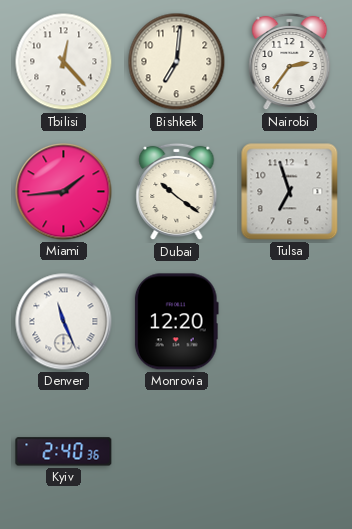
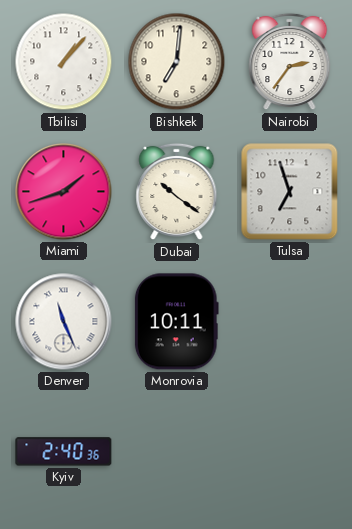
Tbilisi: 12:23 -> 1:07 (64, 62)
Miami: 1:44 -> 1:42 (64, 192)
Monrovia: 12:20 -> 10:11 (176, 322)
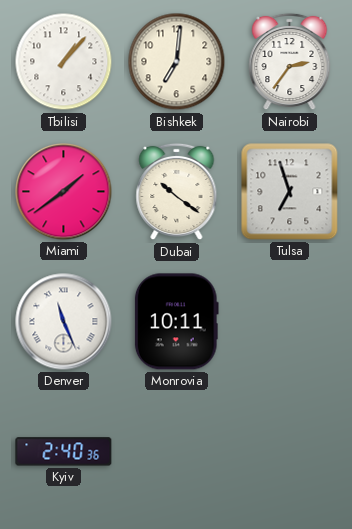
Miami: 1:42 -> 1:39 (64, 192)
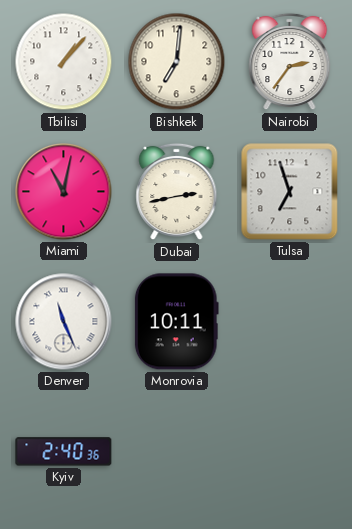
Miami: 1:39 -> 11:02 (64, 192)
Dubai: 10:21 -> 2:43 (177, 192)
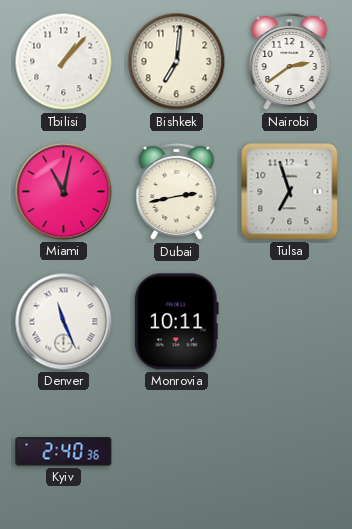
Nairobi: 2:36 -> 2:39 (290, 62)
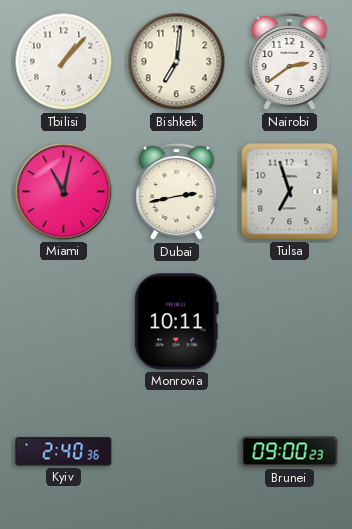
Denver: 11:26 -> none (64, 322)
Brunei: none -> 09:00 (290, 452)
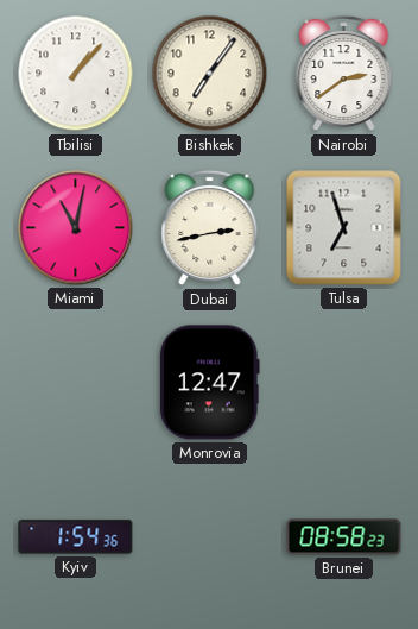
Bishkek: 7:01 -> 7:06 (210, 74)
Monrovia: 10:11 -> 12:47 (209, 383)
Kyiv: 2:40 -> 1:54 (76, 537)
Brunei: 09:00 -> 08:58 (344, 537)
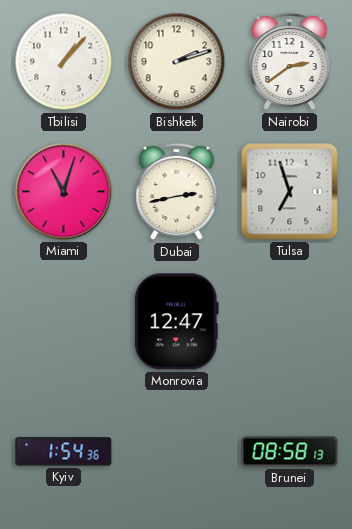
Bishkek: 7:06 -> 2:12 (177, 62)
Miami: 11:02 -> 11:03 (64, 192)
Brunei: 08:58:23 -> 08:58:13 (290, 452)
